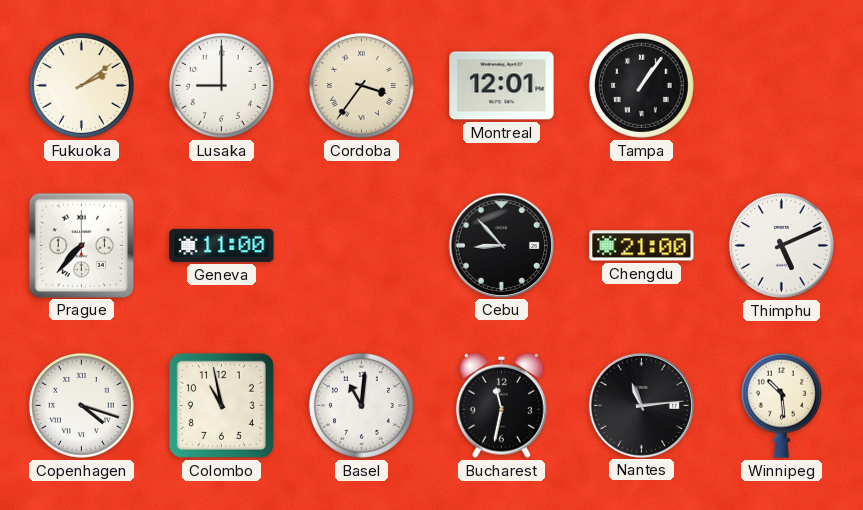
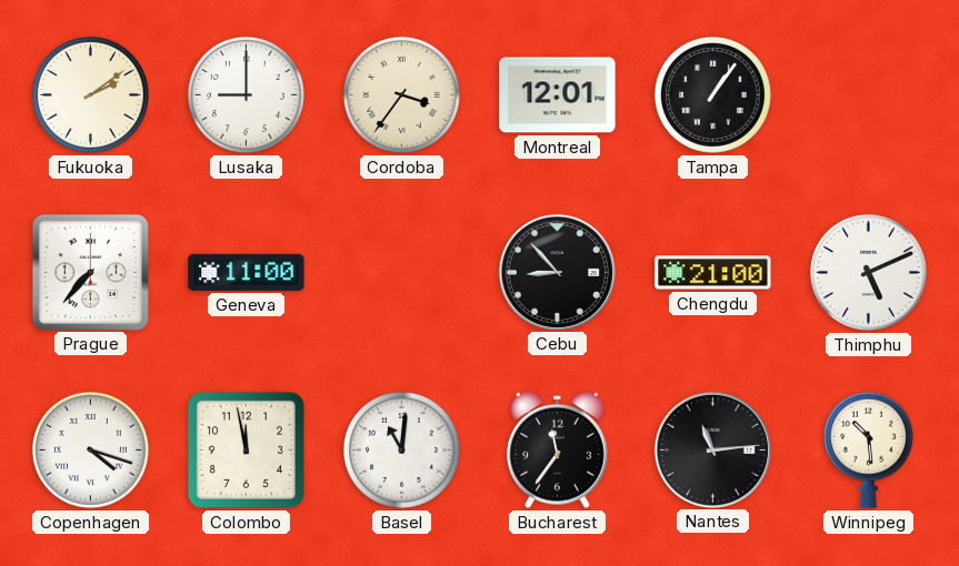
Colombo: 10:58 -> 11:58 (246, 449)
Bucharest: 11:32 -> 11:36 (557, 449)
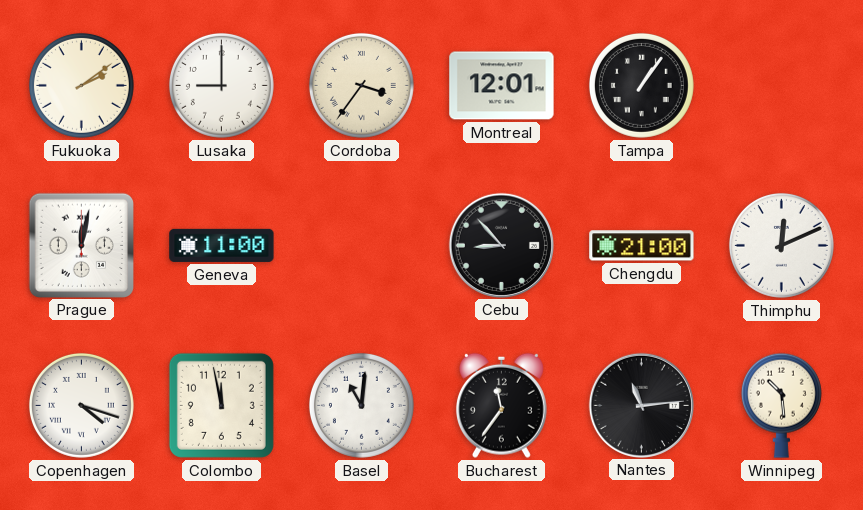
Prague: 7:37 -> 12:02 (81, 245)
Thimphu: 5:11 -> 12:11 (781, 245)
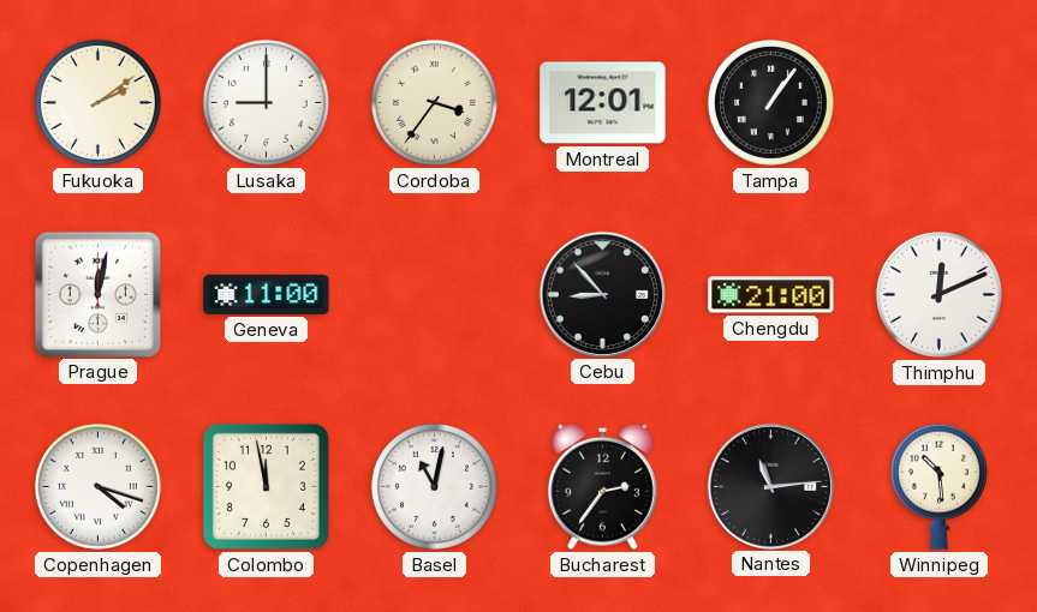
Basel: 11:01 -> 11:02 (434, 486)
Bucharest: 11:36 -> 2:36 (602, 486)
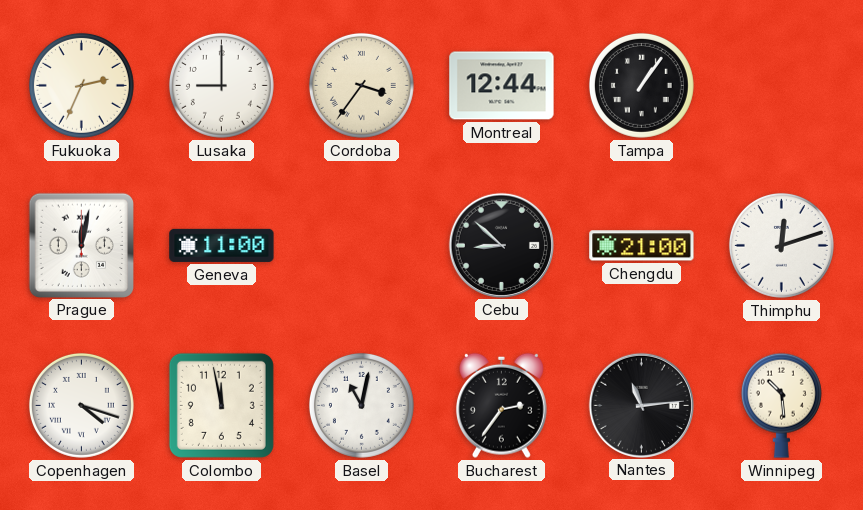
Fukuoka: 2:09 -> 2:34 (81, 85)
Montreal: 12:01 -> 12:44 (502, 86)
Cebu: 8:53 -> 8:52 (501, 245)
Thimphu: 12:11 -> 12:12 (781, 245)
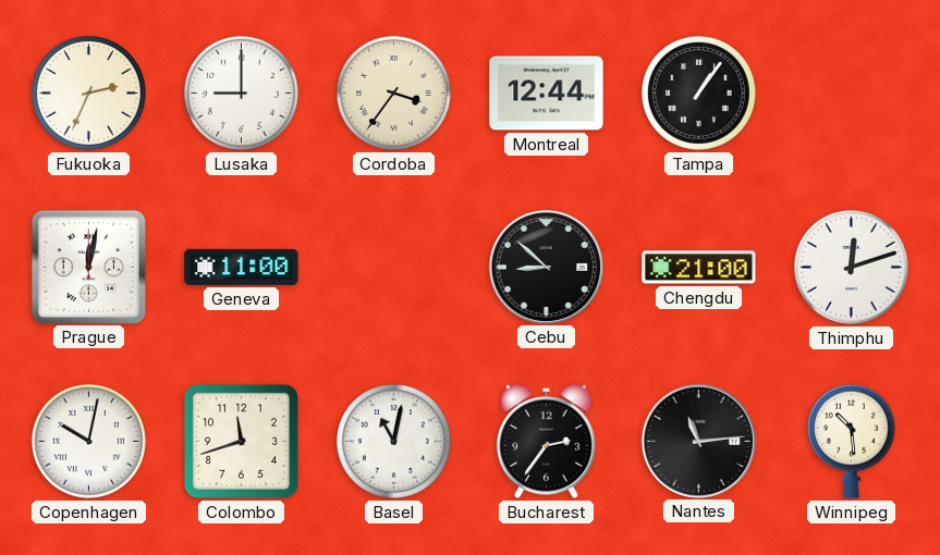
Copenhagen: 4:18 -> 10:02 (88, 441)
Colombo: 11:58 -> 11:42 (241, 441)
